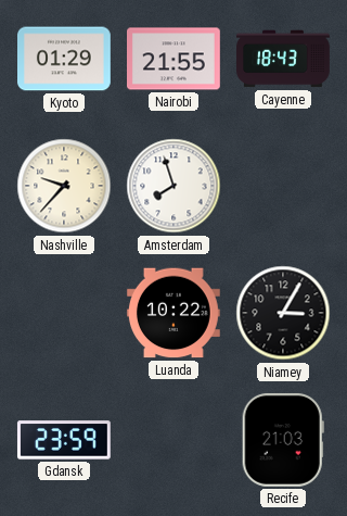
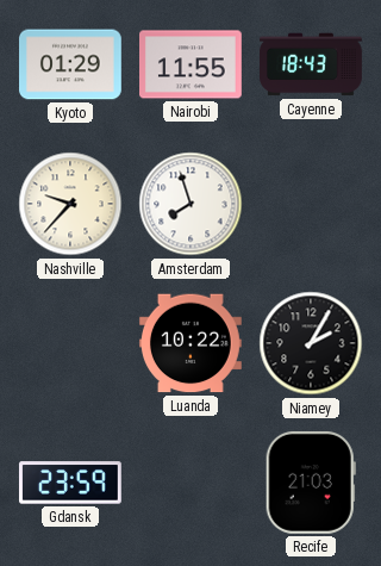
Nairobi: 21:55 -> 11:55 (192, 64)
Niamey: 3:05 -> 2:05 (311, 343)
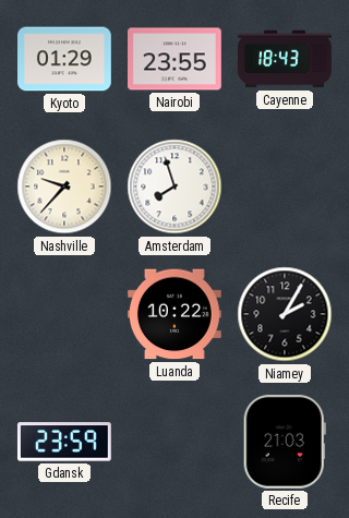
Nairobi: 11:55 -> 23:55 (176, 59)
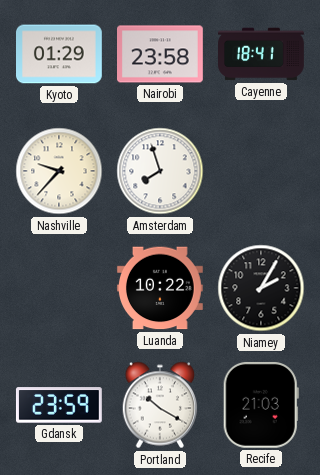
Nairobi: 23:55 -> 23:58 (161, 54)
Cayenne: 18:43 -> 18:41 (262, 54)
Portland: none -> 10:20 (160, 405)
